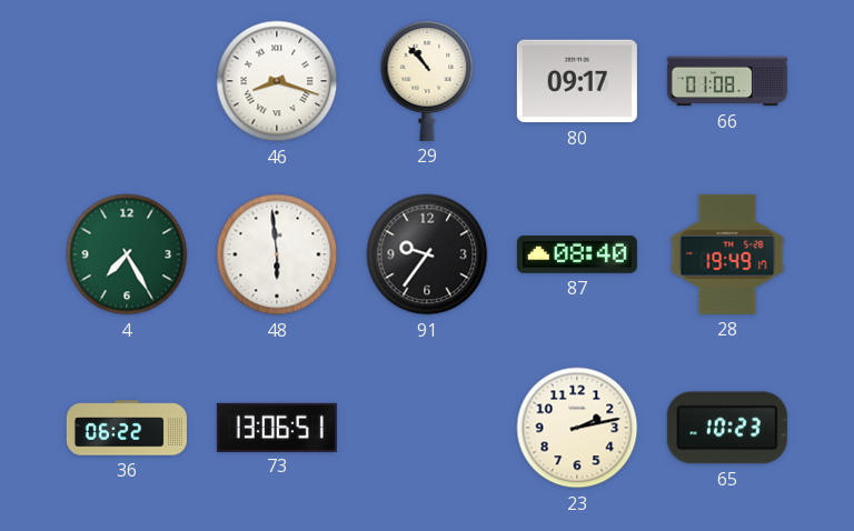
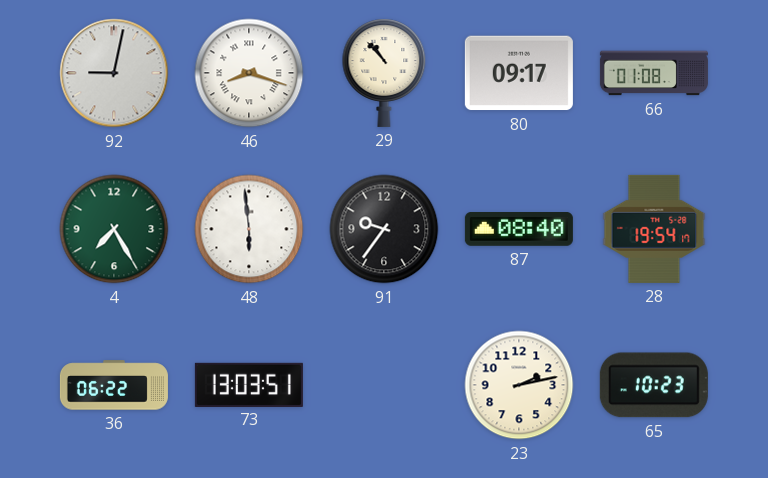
92: none -> 9:02 (114, 73)
28: 19:49 -> 19:54 (654, 229)
73: 13:06 -> 13:03 (249, 384)
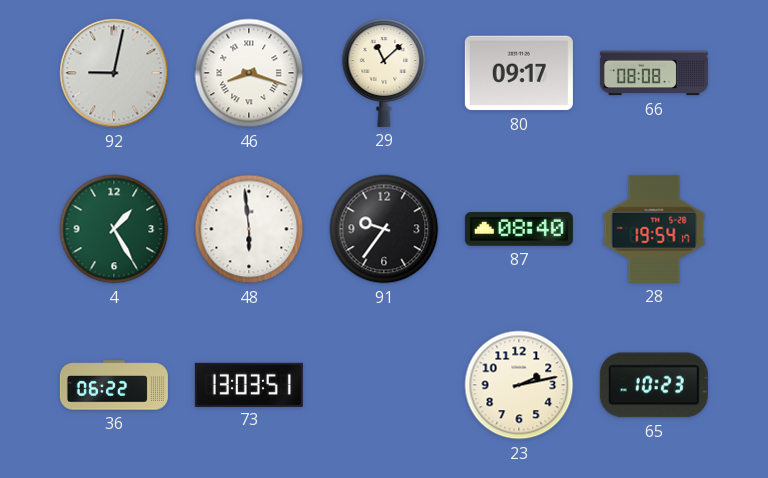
29: 10:53 -> 11:08 (384, 73)
66: 01:08 -> 08:08 (654, 73)
4: 7:25 -> 1:25 (114, 229)
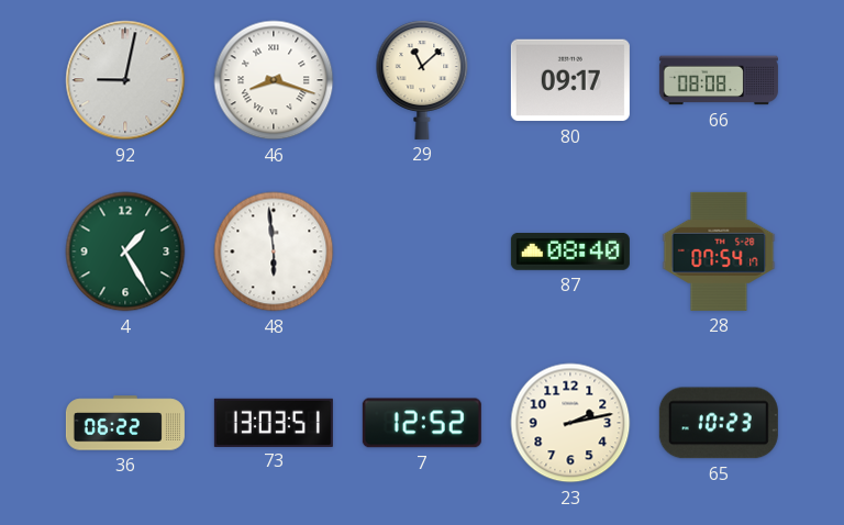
91: 9:36 -> none (384, 229)
28: 19:54 -> 07:54 (719, 252)
7: none -> 12:52 (422, 423)
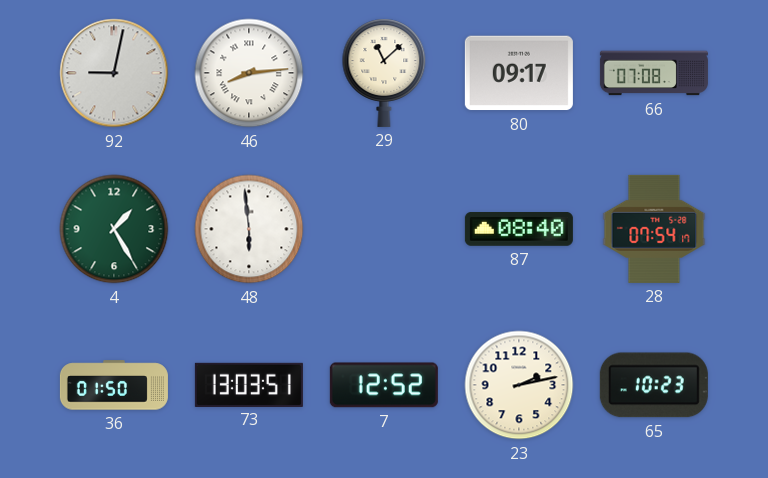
46: 8:18 -> 8:14 (249, 73)
66: 08:08 -> 07:08 (654, 73)
36: 06:22 -> 01:50 (114, 385)
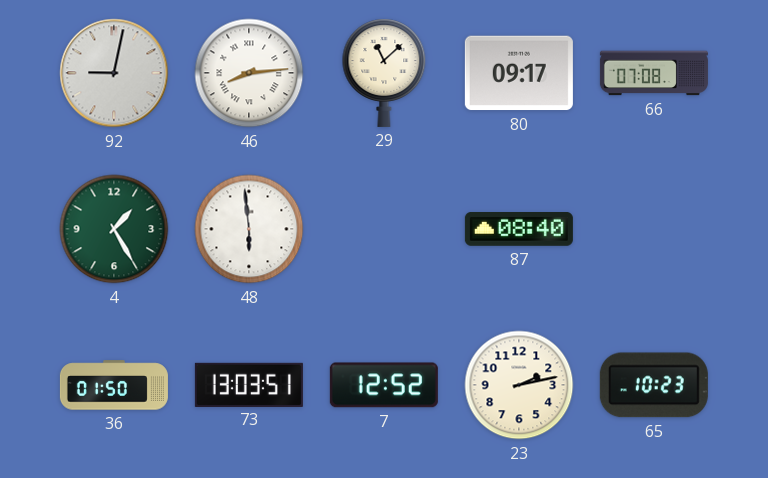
28: 07:54 -> none (654, 229)
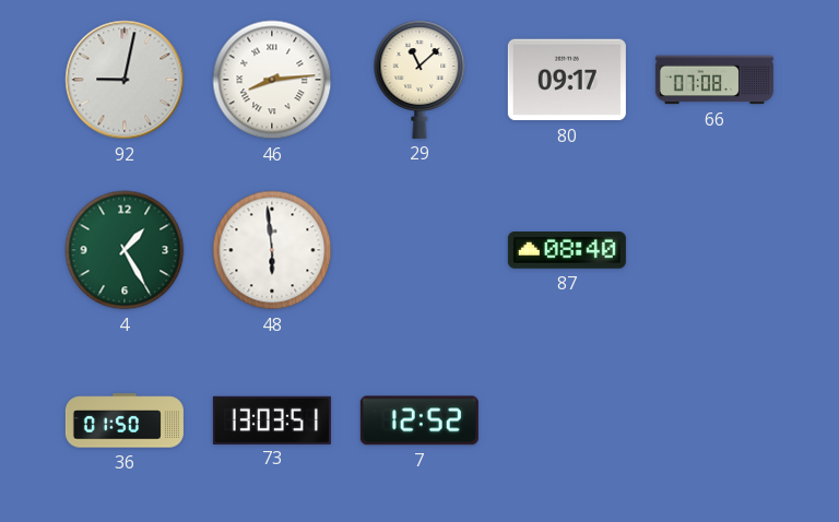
23: 2:13 -> none (519, 385)
65: 10:23 -> none (654, 385)
